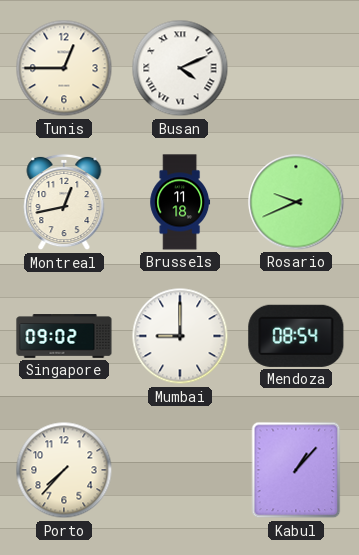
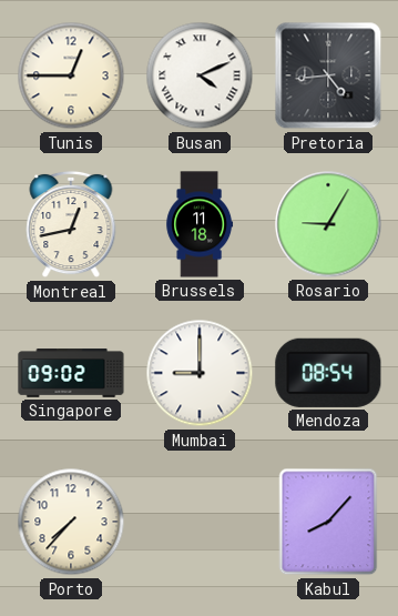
Pretoria: none -> 4:44 (328, 75)
Rosario: 9:41 -> 9:05 (328, 224)
Kabul: 1:07 -> 8:07 (328, 522)
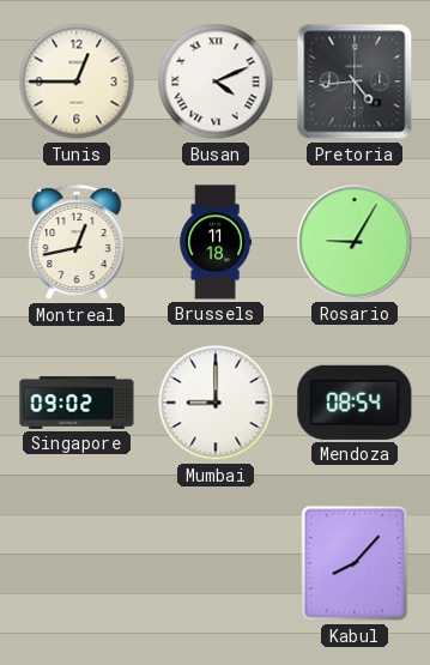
Porto: 7:37 -> none (71, 522)
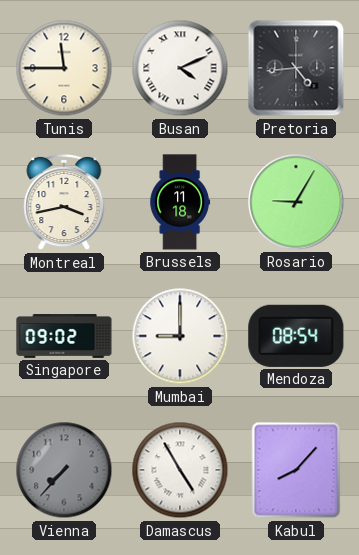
Tunis: 12:45 -> 11:45 (64, 68)
Montreal: 12:43 -> 3:43 (64, 202)
Vienna: none -> 7:37 (64, 470)
Damascus: none -> 4:55 (180, 470)
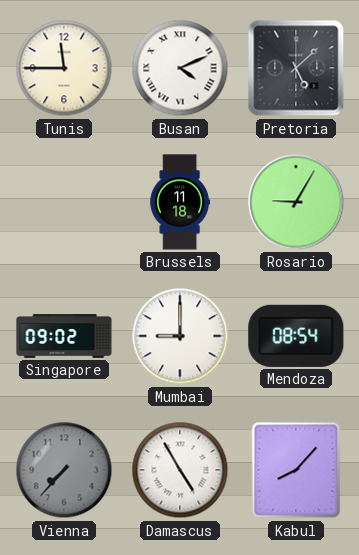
Pretoria: 4:44 -> 5:08 (296, 68)
Montreal: 3:43 -> none (64, 202)
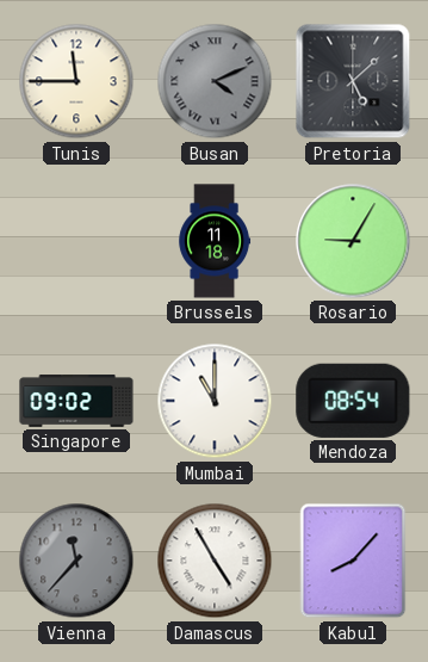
Busan dial: white -> grey (215, 81)
Mumbai: 9:00 -> 11:00 (215, 401)
Vienna: 7:37 -> 11:37 (76, 561)
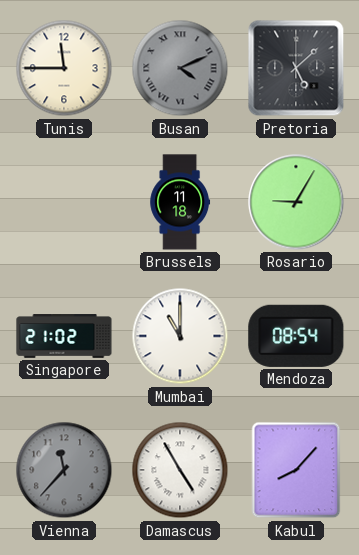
Singapore: 09:02 -> 21:02 (64, 336)
